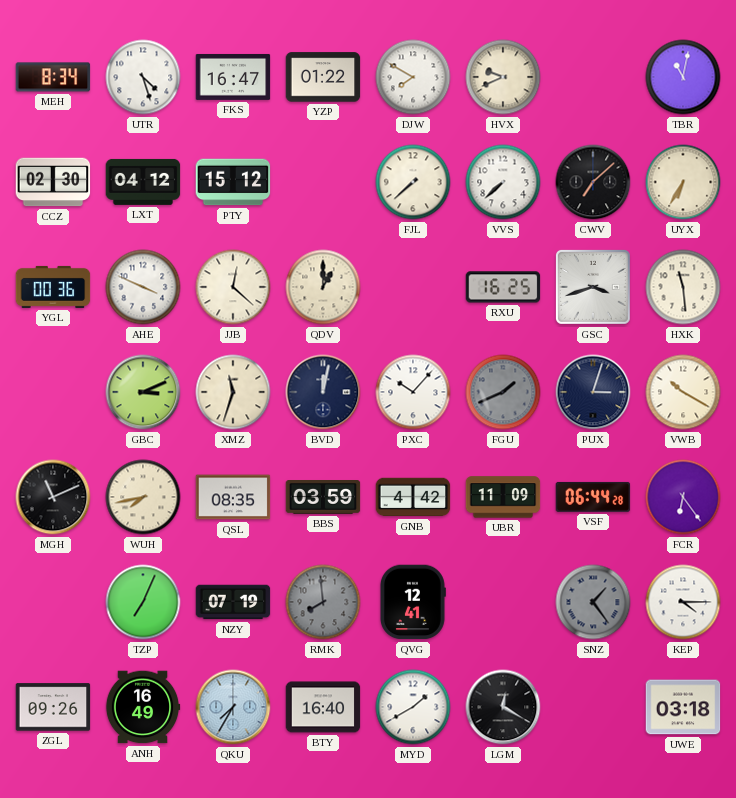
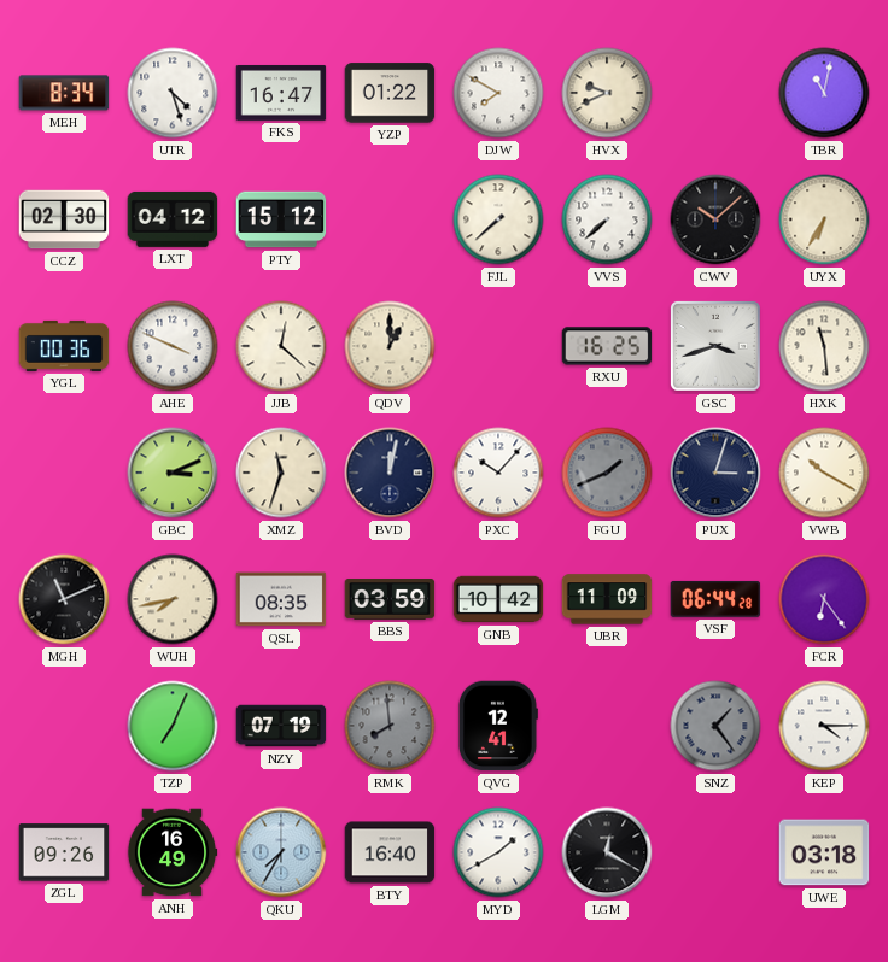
CWV: 7:08 -> 10:08 (715, 219)
GNB: 4:42 -> 10:42 (498, 599)
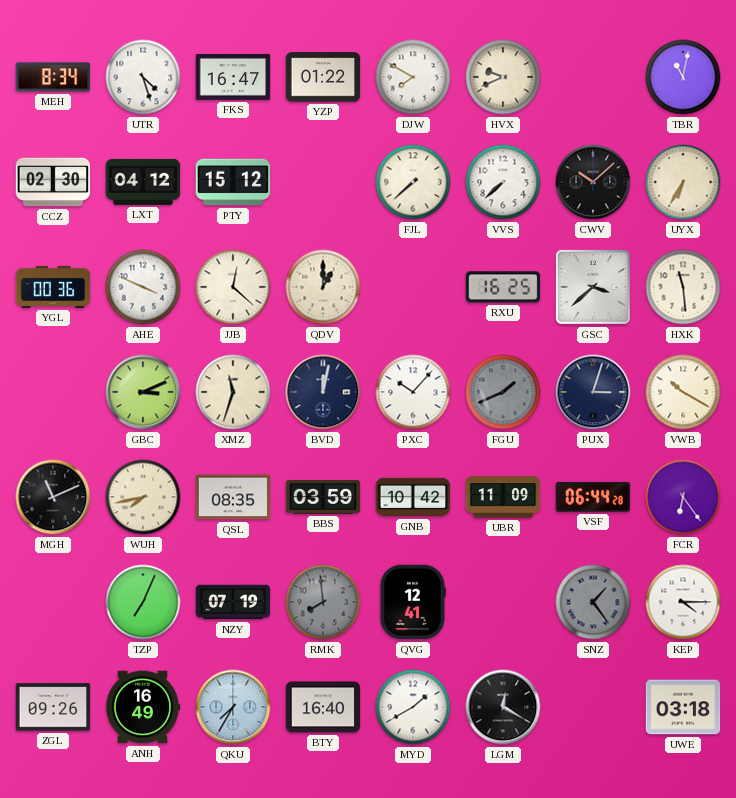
GSC: 3:42 -> 3:38 (594, 288)
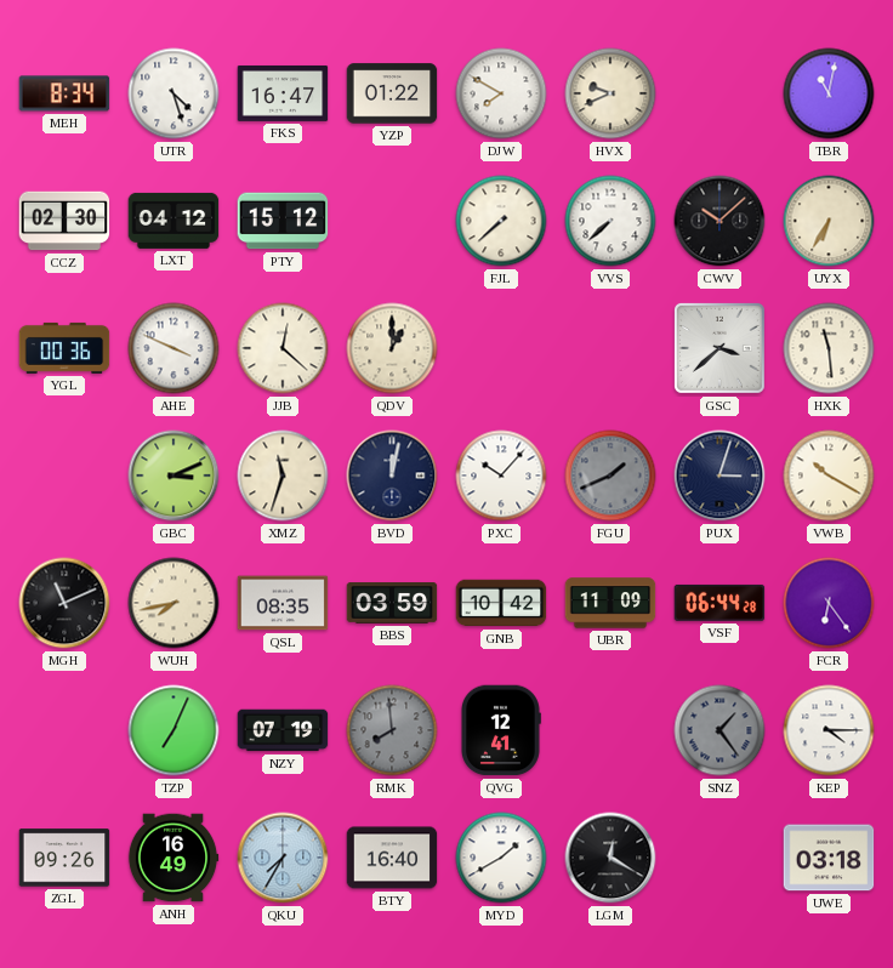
RXU: 16:25 -> none (503, 287)
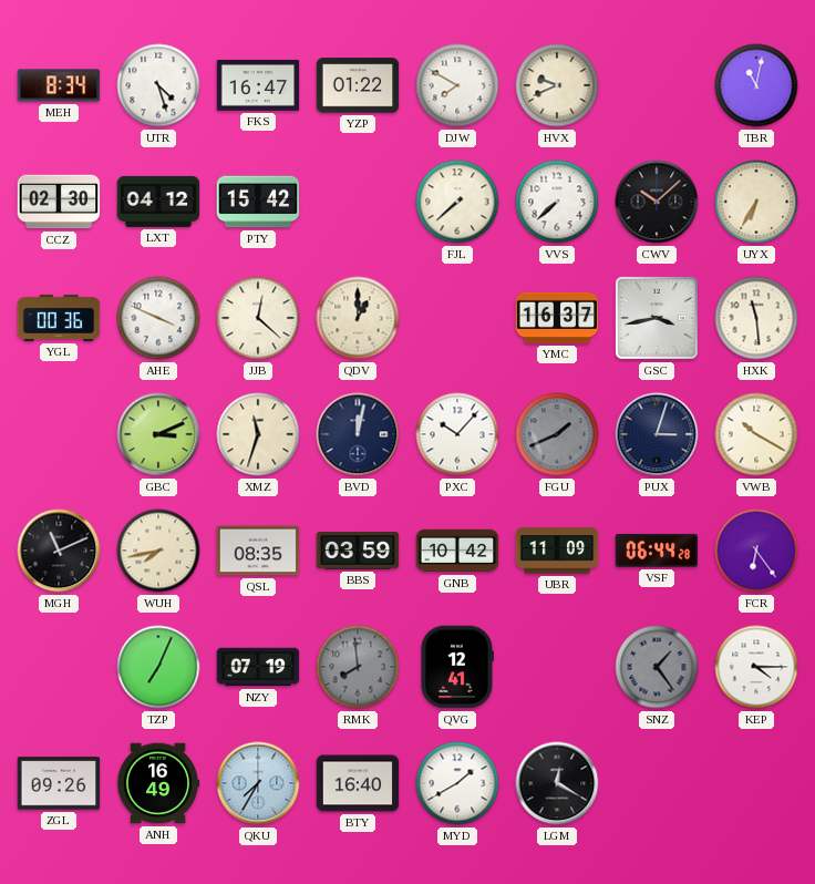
PTY: 15:12 -> 15:42 (258, 202)
YMC: none -> 16:37 (557, 318)
GSC: 3:38 -> 3:43 (658, 319)
UWE: 03:18 -> none (829, 858)
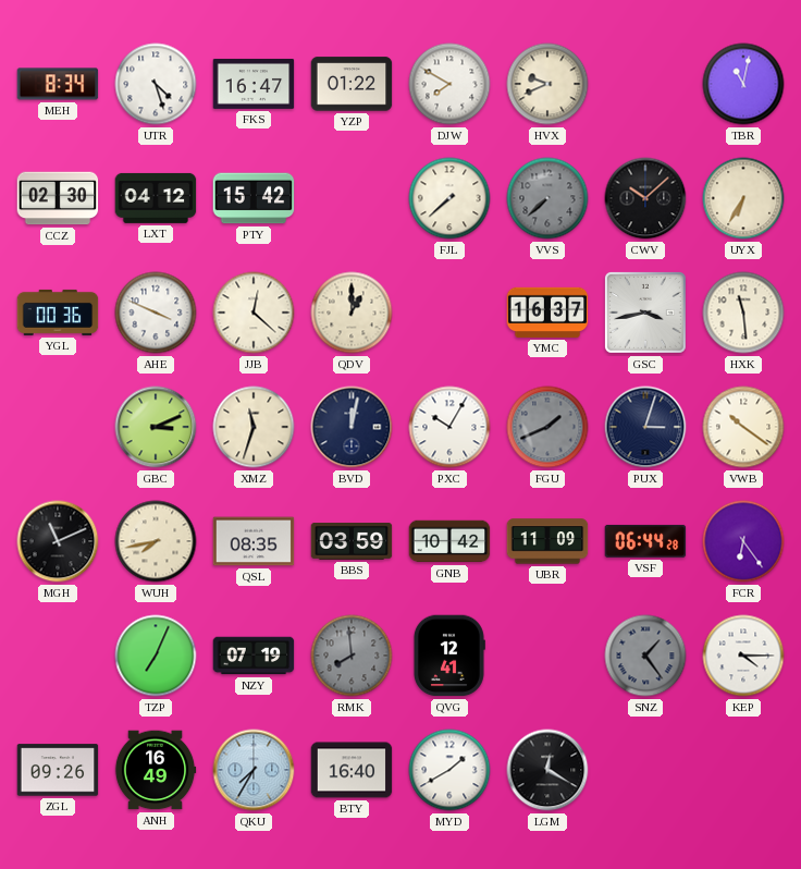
VVS dial: white -> grey (547, 198)
PXC: 10:07 -> 10:05 (449, 427)
VWB: 10:20 -> 10:21 (743, 427)
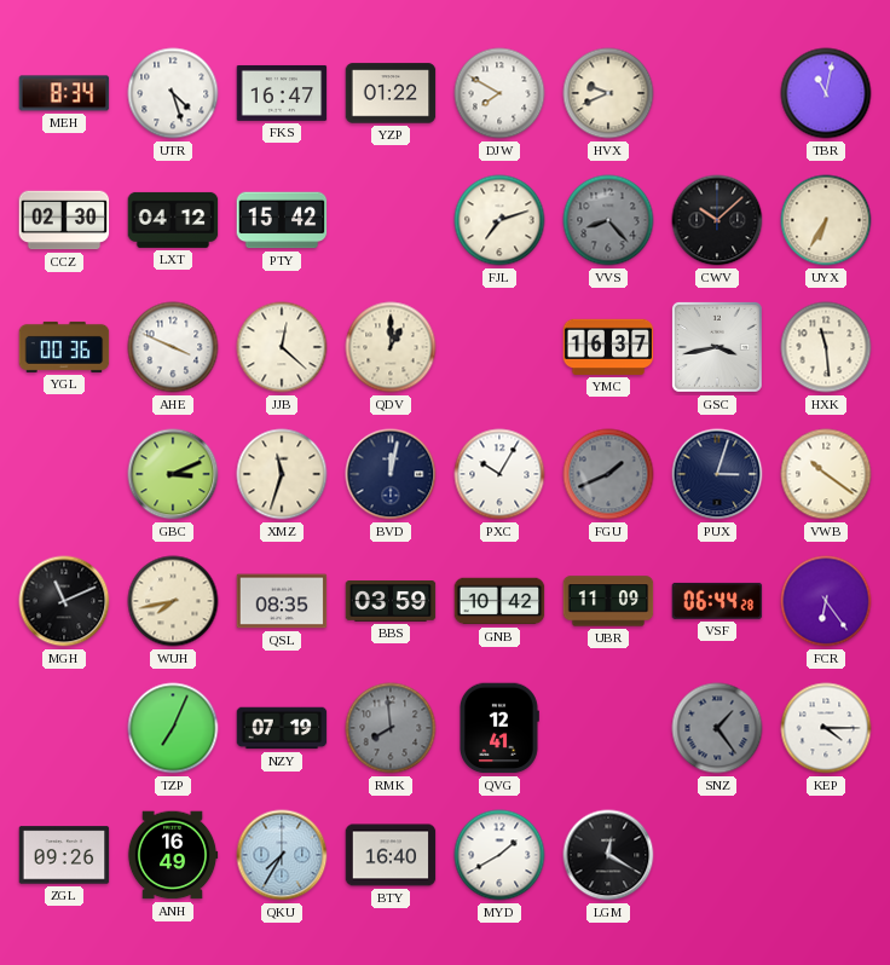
FJL: 7:38 -> 7:12 (499, 220)
VVS: 7:38 -> 8:23 (608, 220)
